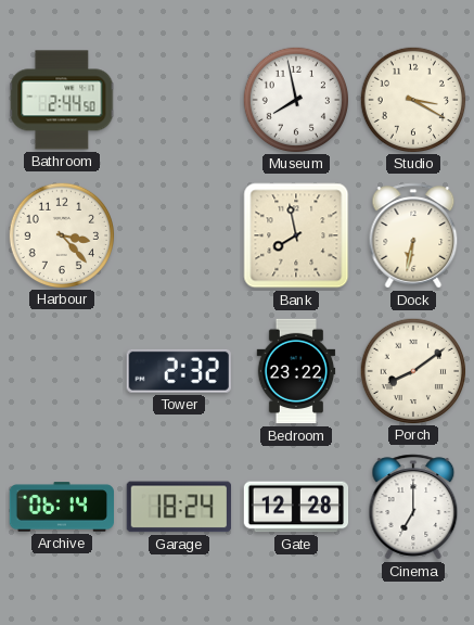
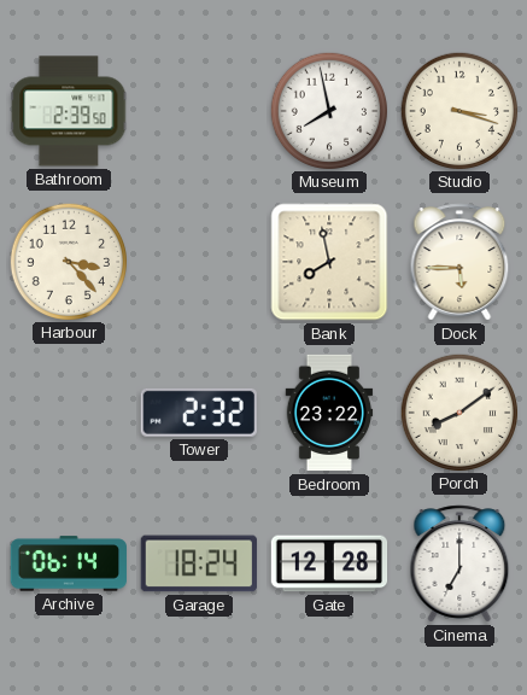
Bathroom: 2:44 -> 2:39 (69, 111)
Studio: 3:20 -> 3:18 (458, 110)
Dock: 6:32 -> 5:45 (459, 262)
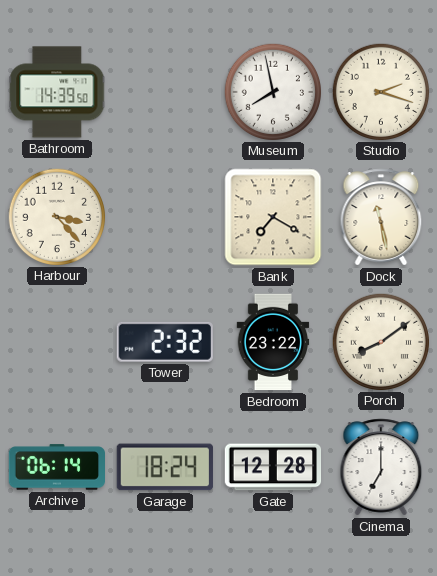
Bathroom: 2:39 -> 14:39 (57, 92)
Studio: 3:18 -> 2:18 (380, 91)
Bank: 7:58 -> 7:20 (273, 217)
Dock: 5:45 -> 11:28 (381, 217)
